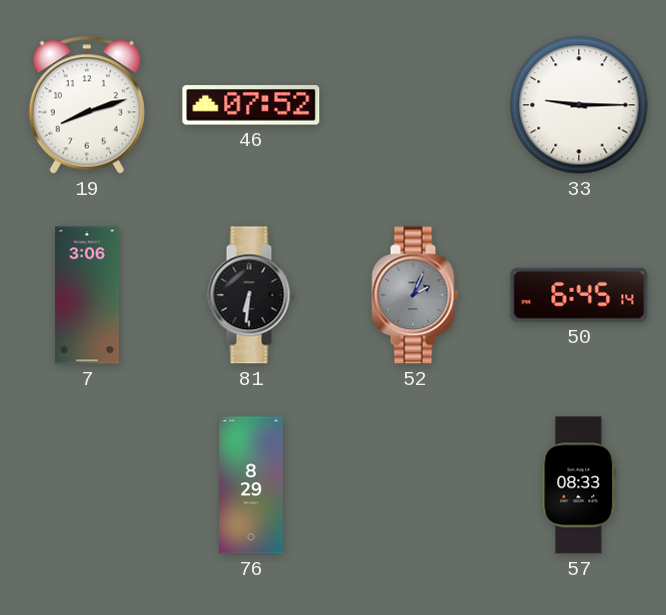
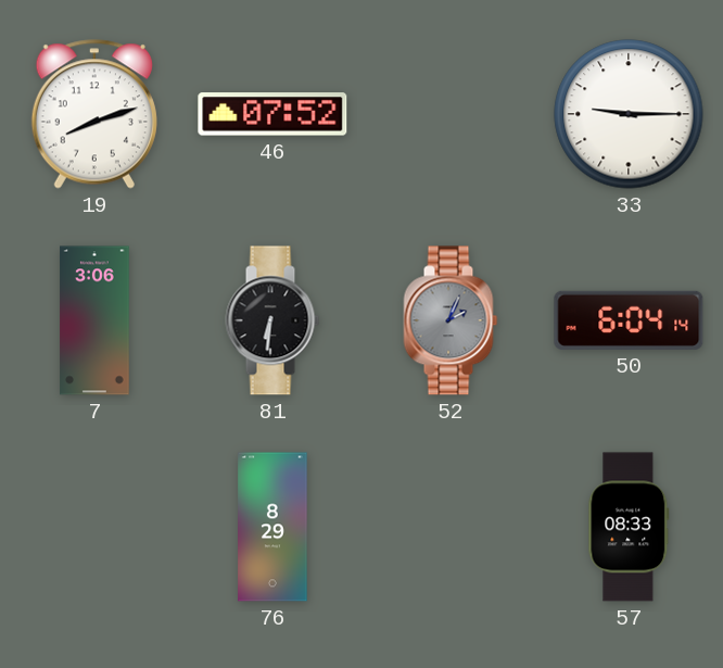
50: 6:45 -> 6:04 (629, 320)
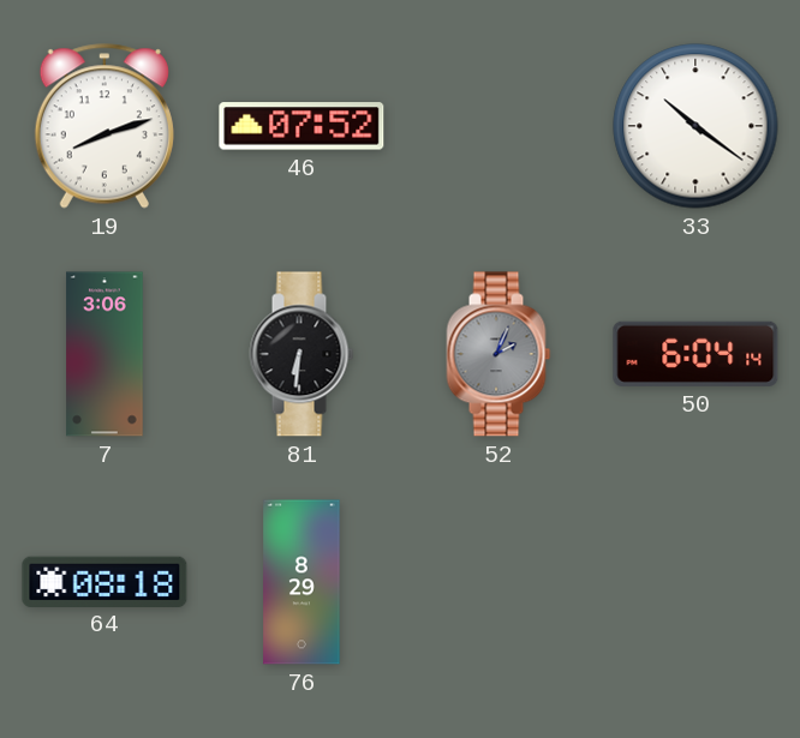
33: 9:15 -> 10:21 (695, 126)
64: none -> 08:18 (105, 581)
57: 08:33 -> none (629, 527)
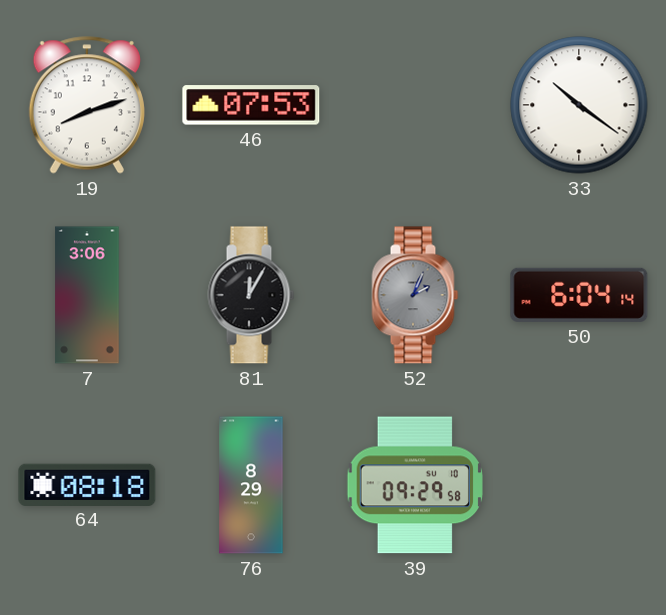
46: 07:52 -> 07:53 (251, 105)
81: 6:31 -> 12:05 (251, 295)
39: none -> 09:29 (414, 485)
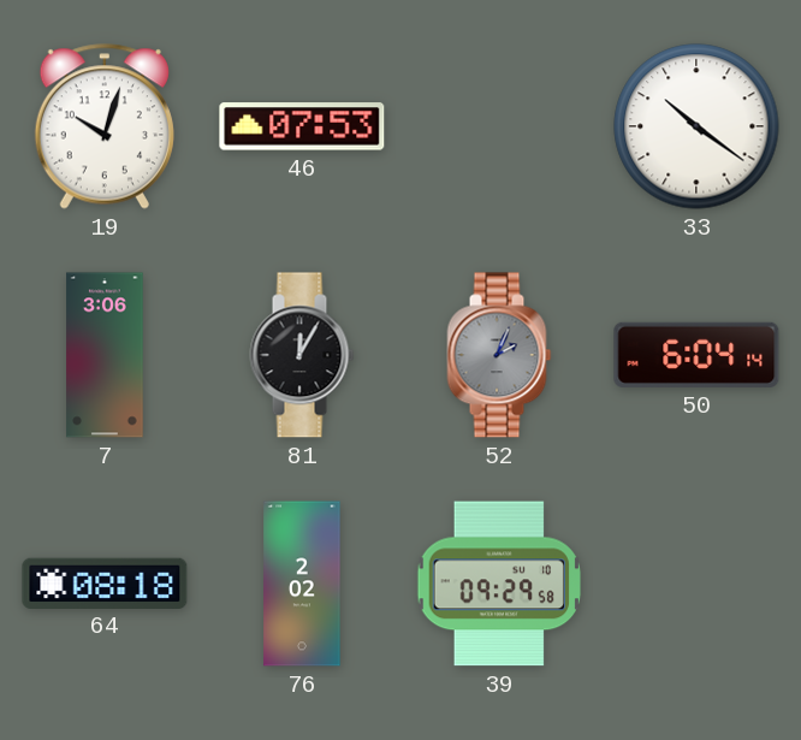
19: 8:12 -> 10:03 (105, 126)
76: 8:29 -> 2:02 (302, 584)
